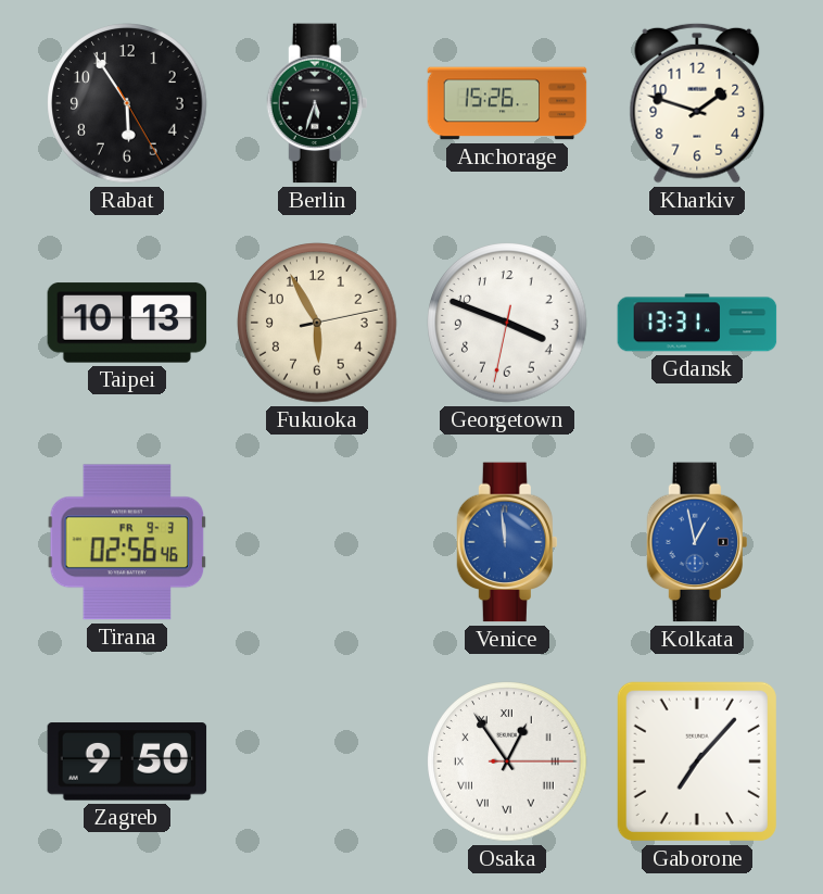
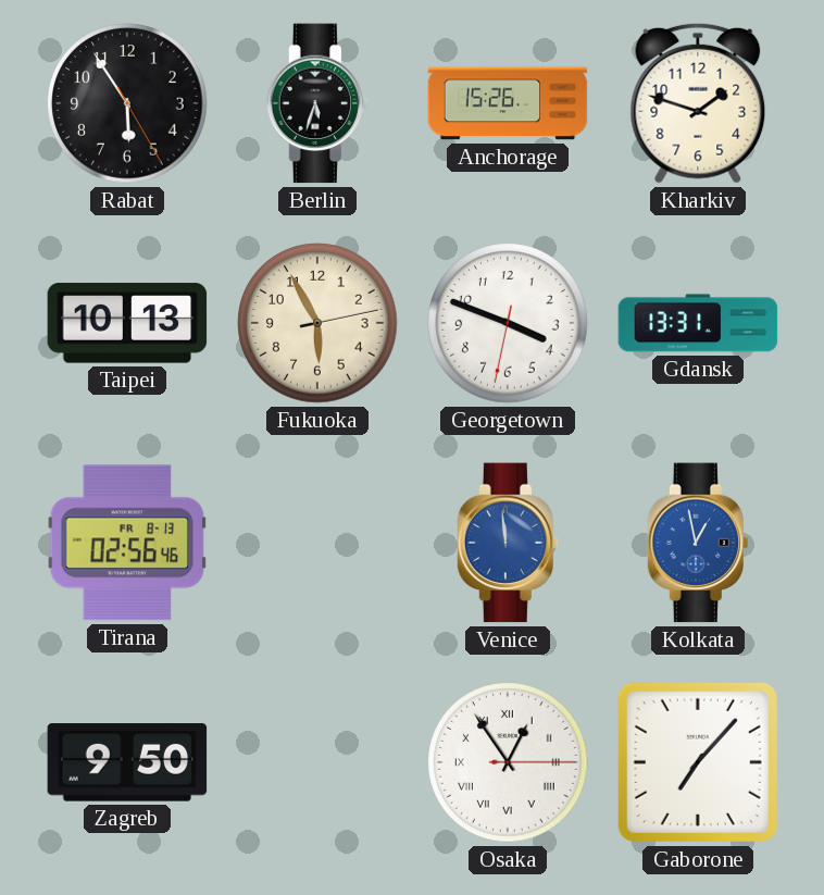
Tirana date: FR 9-3 -> FR 8-13 (127, 543)
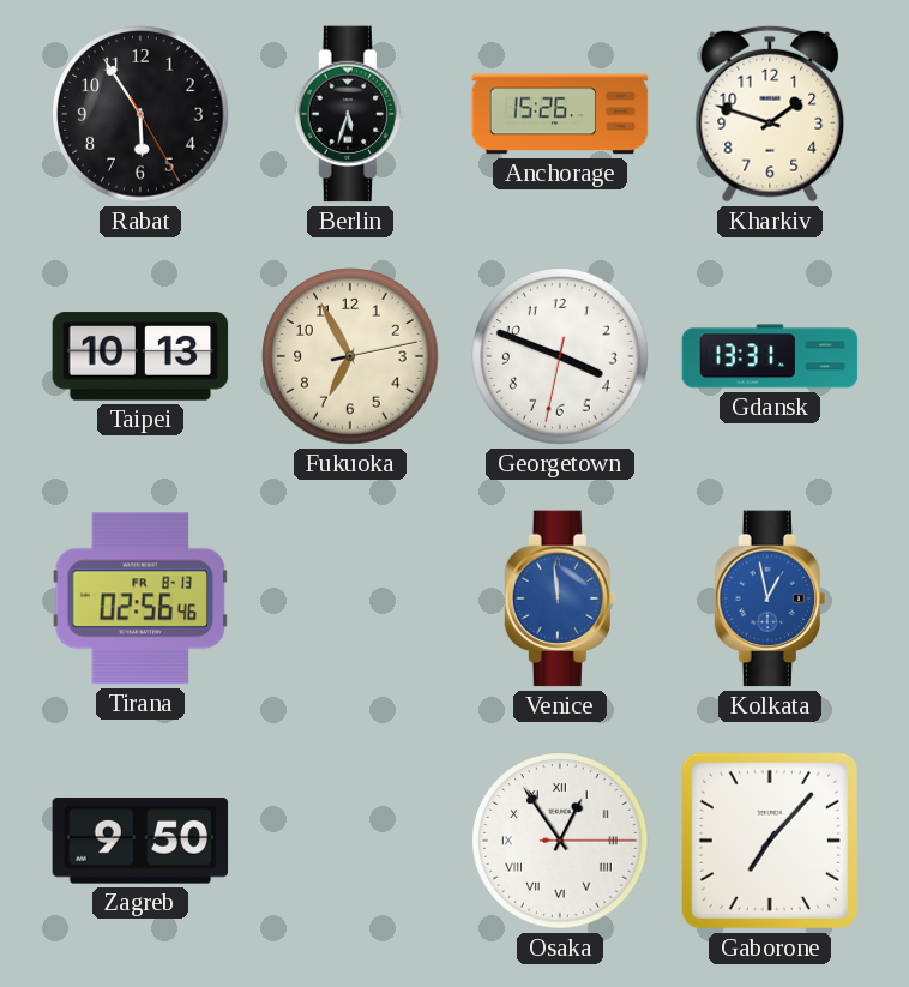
Fukuoka: 5:55 -> 6:55 (350, 356)
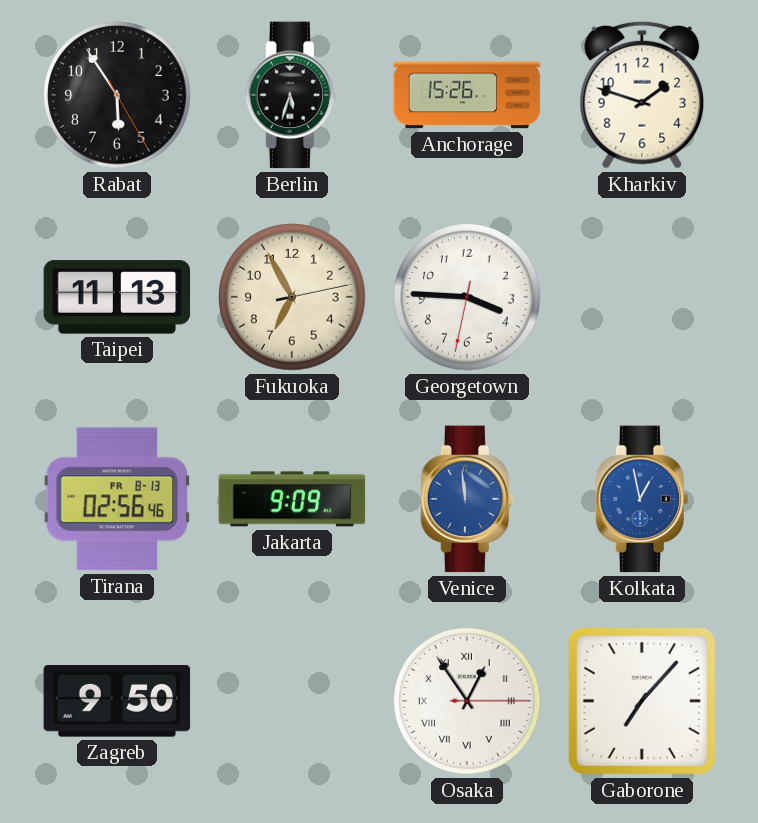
Taipei: 10:13 -> 11:13 (117, 297)
Georgetown: 3:48 -> 3:45 (467, 297)
Gdansk: 13:31 -> none (770, 356)
Jakarta: none -> 9:09 (292, 499)
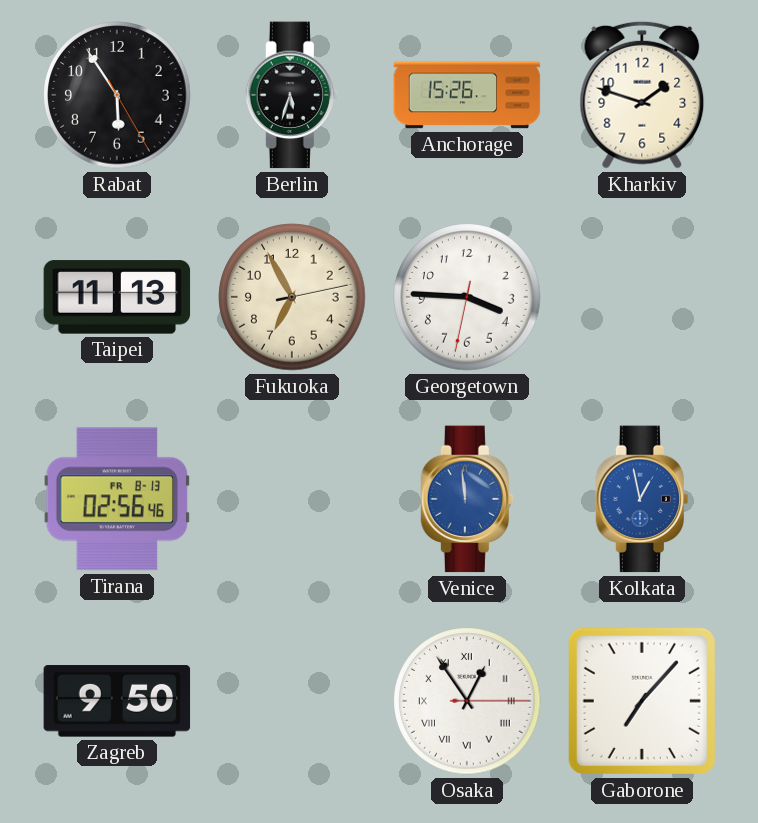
Jakarta: 9:09 -> none (292, 499)
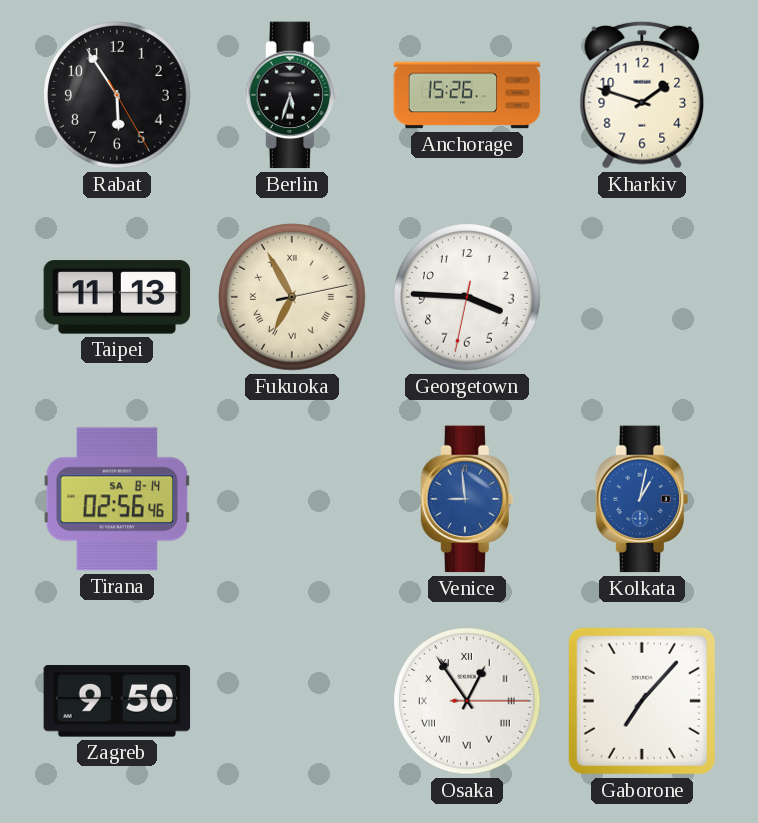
Fukuoka numerals: Arabic -> Roman (292, 297)
Tirana date: FR 8-13 -> SA 8-14 (117, 499)
Venice: 11:59 -> 8:59 (466, 499)
Kolkata: 12:58 -> 1:02 (641, 499)
